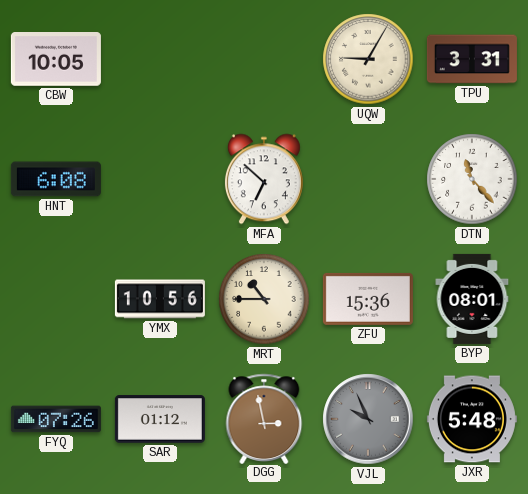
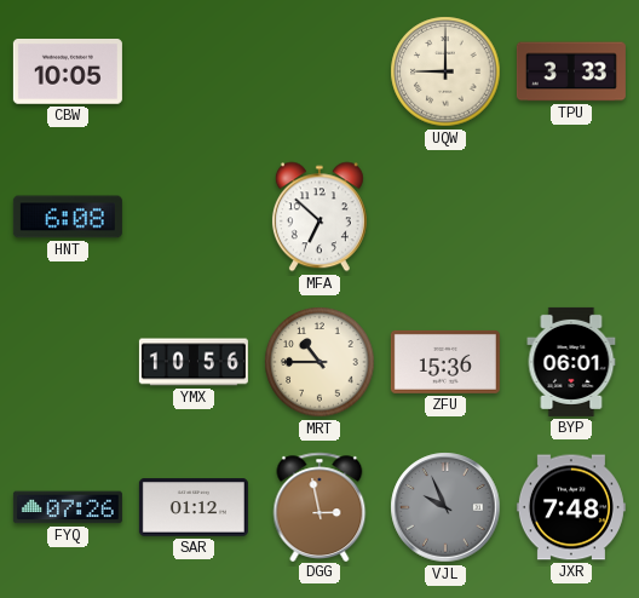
UQW: 9:05 -> 9:00 (445, 71)
TPU: 3:31 -> 3:33 (571, 71)
DTN: 11:23 -> none (472, 179)
BYP: 08:01 -> 06:01 (571, 362)
JXR: 5:48 -> 7:48 (571, 507)
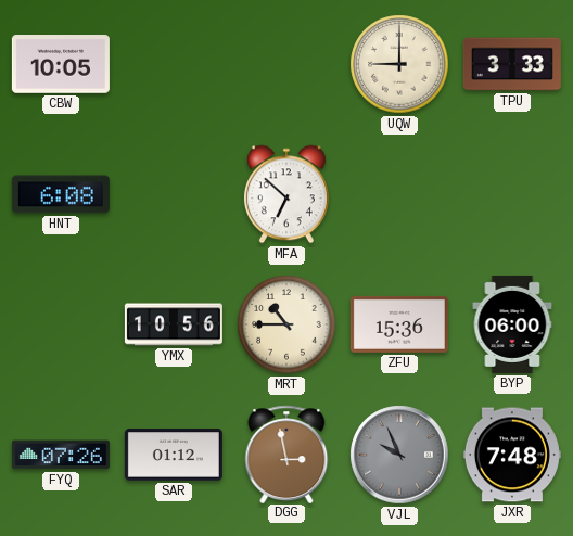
BYP: 06:01 -> 06:00 (512, 324)
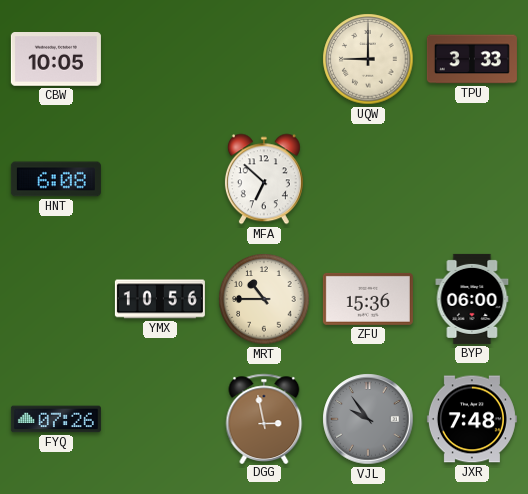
SAR: 01:12 -> none (174, 455)
VJL: 9:56 -> 9:54 (368, 419)
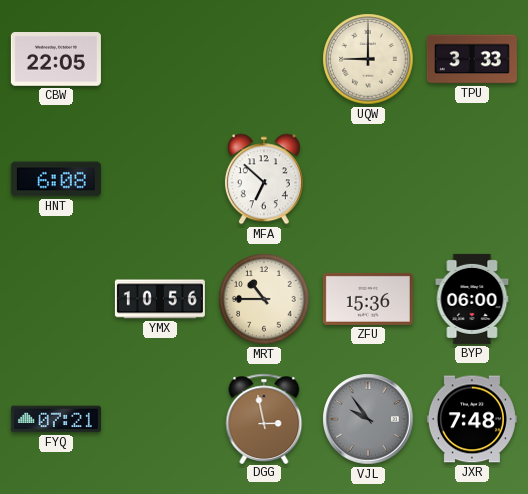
CBW: 10:05 -> 22:05 (56, 60)
FYQ: 07:26 -> 07:21 (56, 419)
